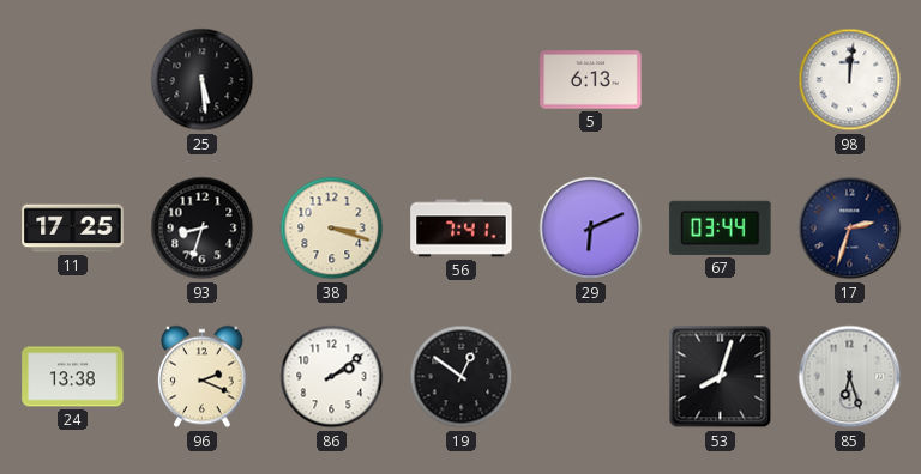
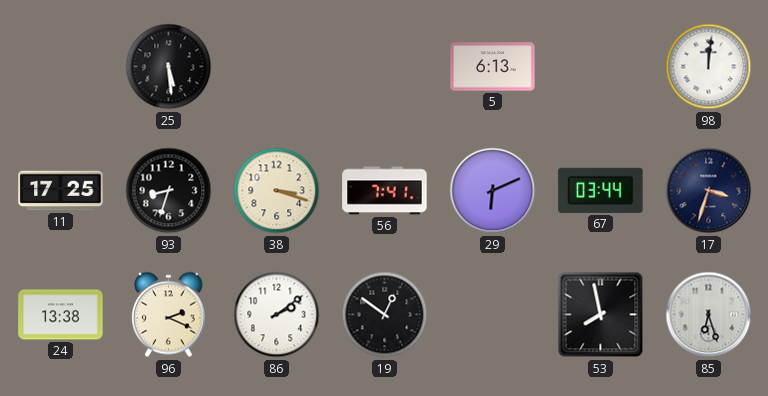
17: 2:33 -> 3:33 (709, 191)
53: 8:03 -> 7:58 (601, 315)
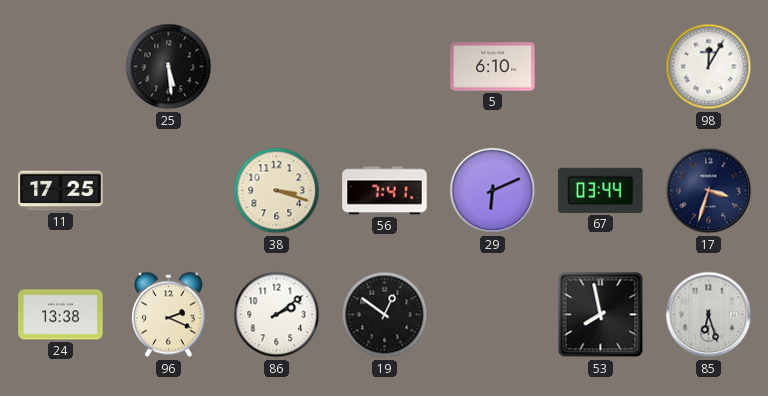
5: 6:13 -> 6:10 (493, 67)
98: 12:01 -> 12:05 (709, 67)
93: 8:33 -> none (169, 191)
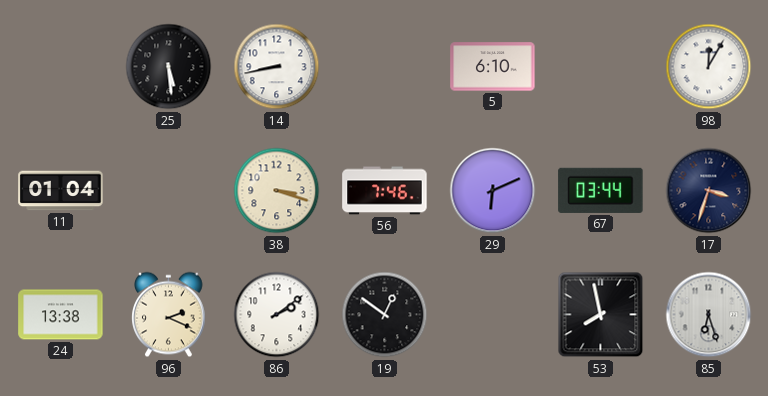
14: none -> 8:43 (277, 67)
11: 17:25 -> 01:04 (61, 191)
56: 7:41 -> 7:46 (385, 191)
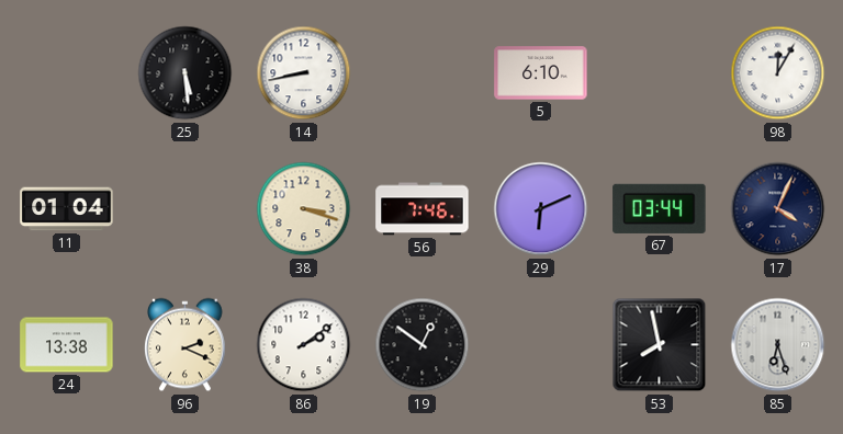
17: 3:33 -> 4:04 (778, 209)
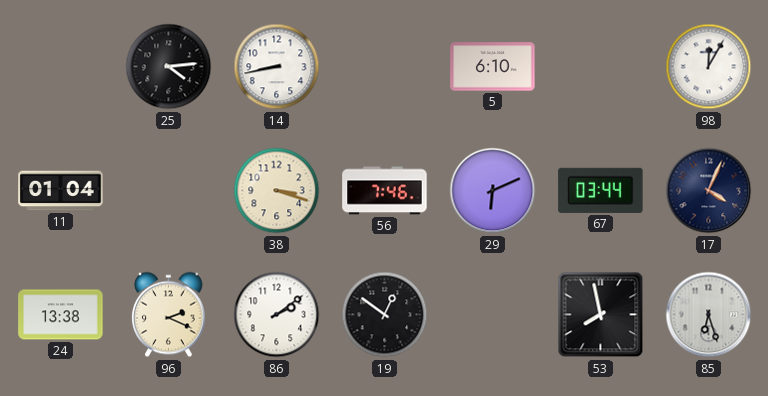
25: 5:29 -> 4:14 (169, 67)
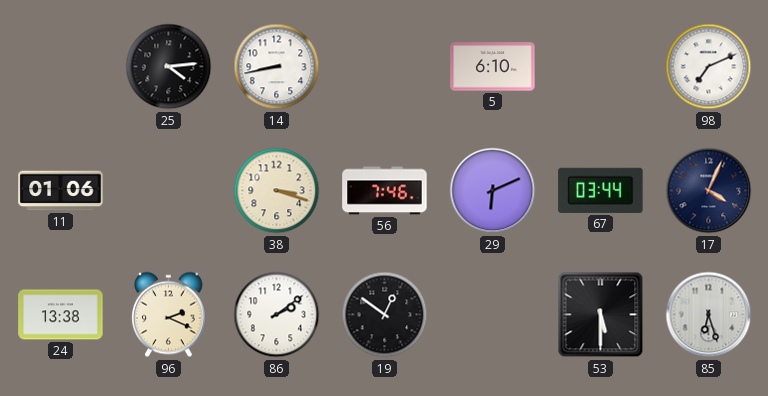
98: 12:05 -> 7:11 (709, 67)
11: 01:04 -> 01:06 (61, 191)
53: 7:58 -> 5:30 (601, 315)
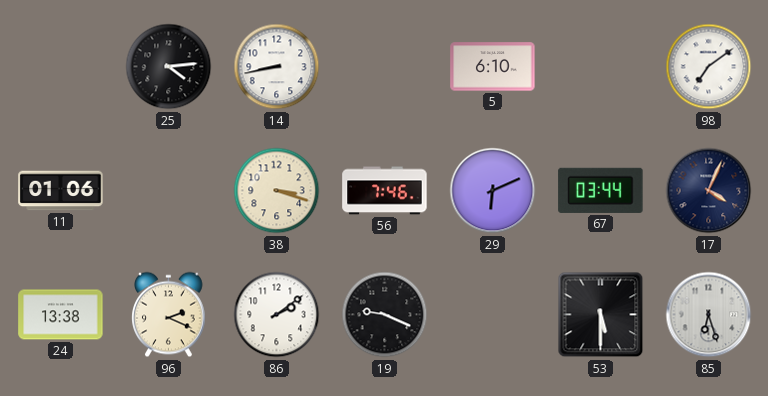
98: 7:11 -> 7:09 (709, 67)
19: 12:51 -> 9:19 (385, 315)
